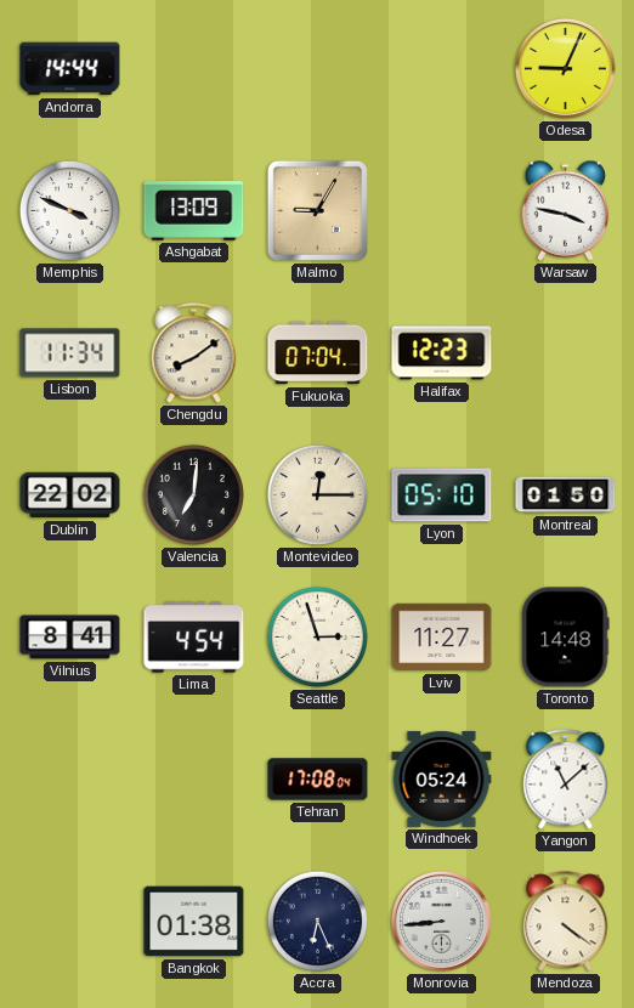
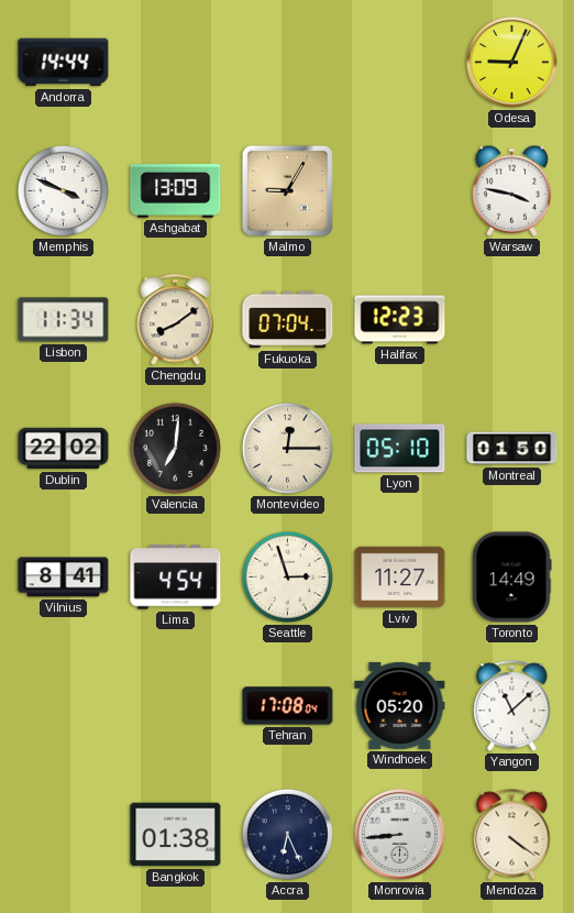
Toronto: 14:48 -> 14:49 (511, 577)
Windhoek: 05:24 -> 05:20 (400, 705)
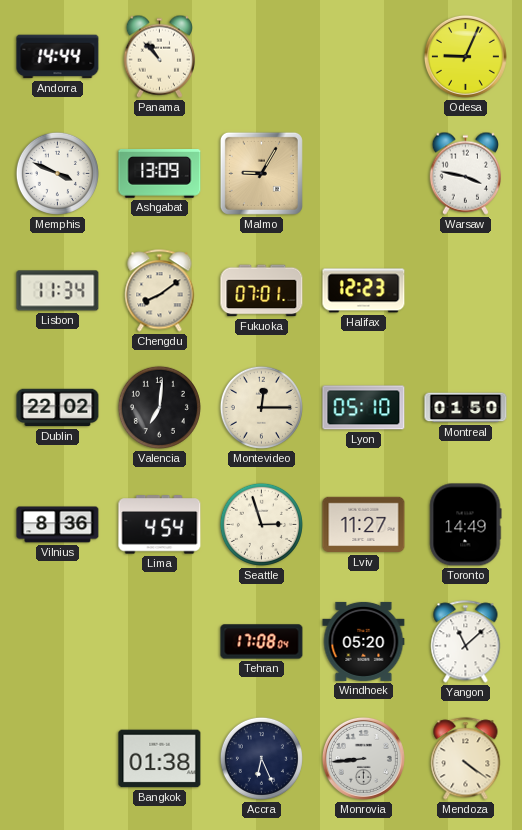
Panama: none -> 10:53 (159, 56)
Fukuoka: 07:04 -> 07:01 (262, 291)
Vilnius: 8:41 -> 8:36 (58, 525)
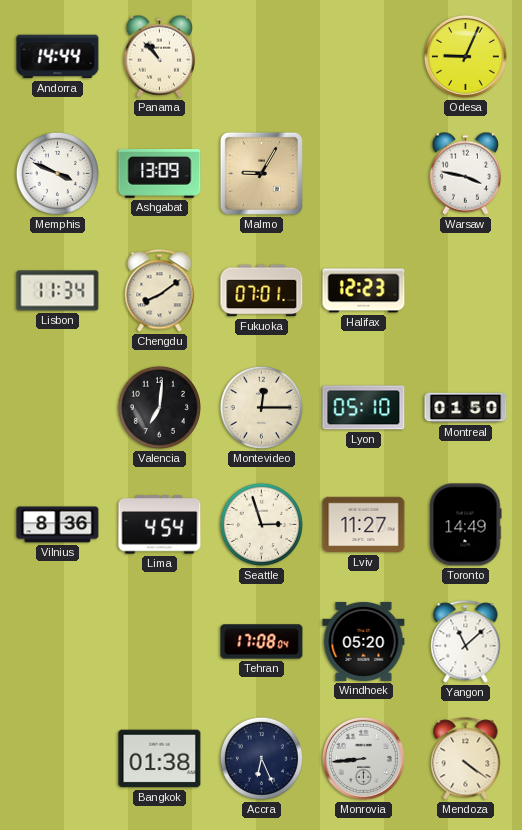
Dublin: 22:02 -> none (58, 408)
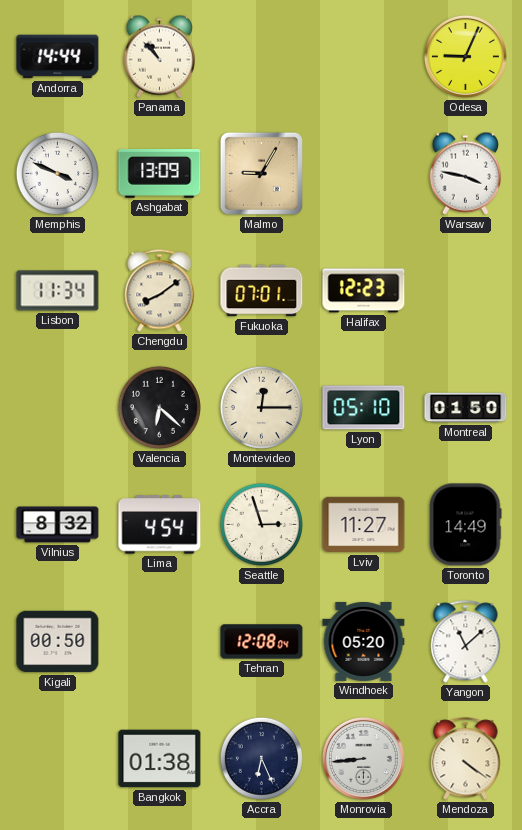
Valencia: 7:01 -> 6:22 (159, 407)
Vilnius: 8:36 -> 8:32 (58, 525)
Kigali: none -> 00:50 (58, 642)
Tehran: 17:08 -> 12:08 (262, 642)
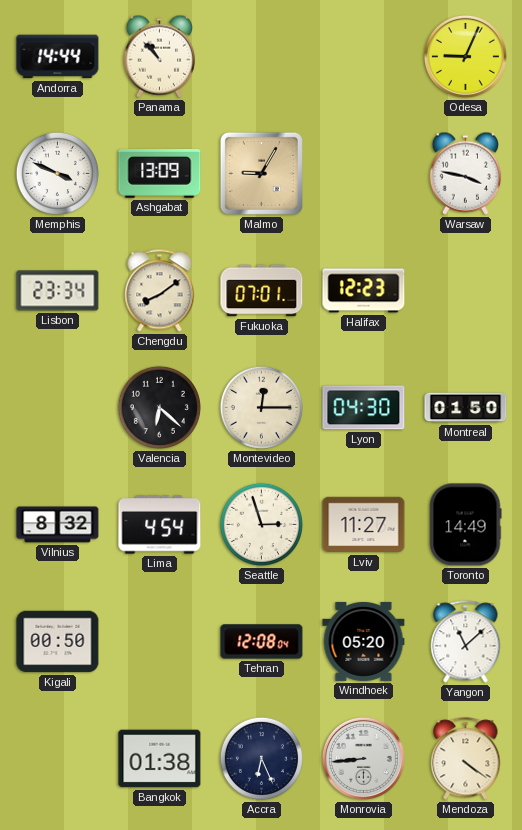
Lisbon: 11:34 -> 23:34 (58, 291)
Lyon: 05:10 -> 04:30 (364, 408)
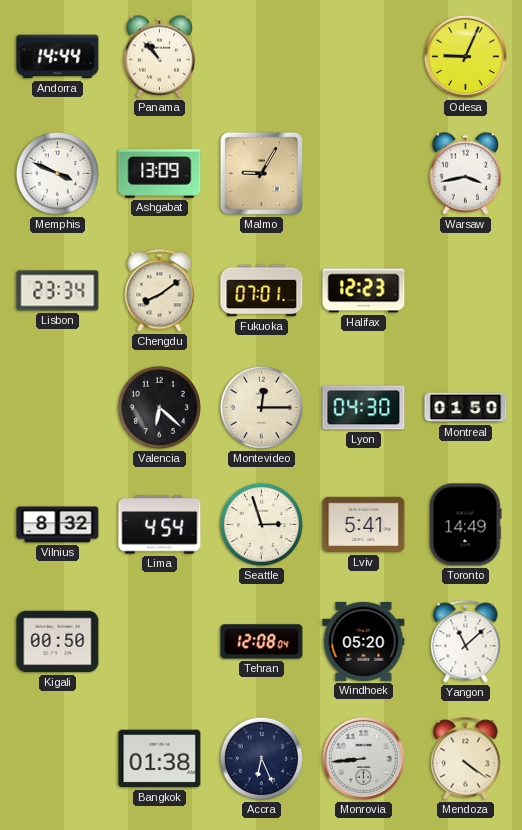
Warsaw: 3:47 -> 3:43 (465, 173)
Lviv: 11:27 -> 5:41 (364, 525)
